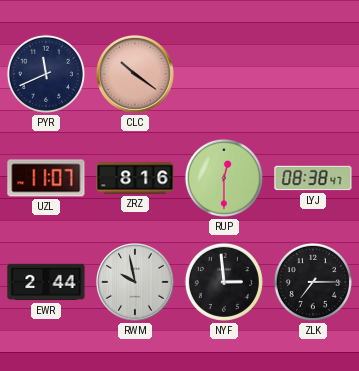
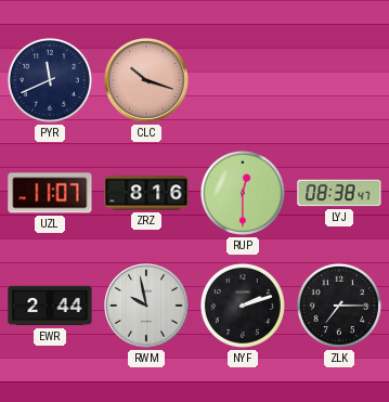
CLC: 10:21 -> 10:18 (147, 81)
NYF: 2:59 -> 2:12 (243, 306)
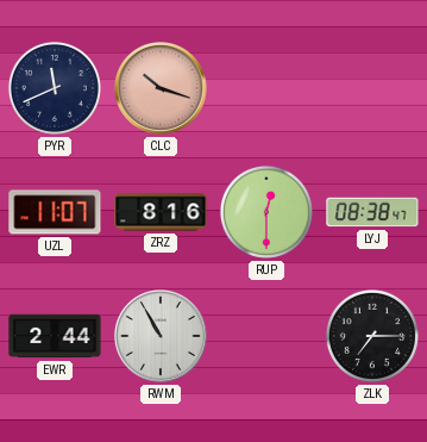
RWM: 9:58 -> 10:55 (162, 337)
NYF: 2:12 -> none (243, 306)
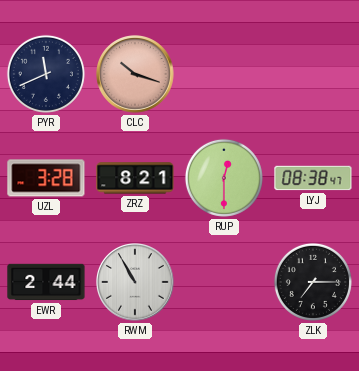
UZL: 11:07 -> 3:28 (46, 178)
ZRZ: 8:16 -> 8:21 (135, 178)
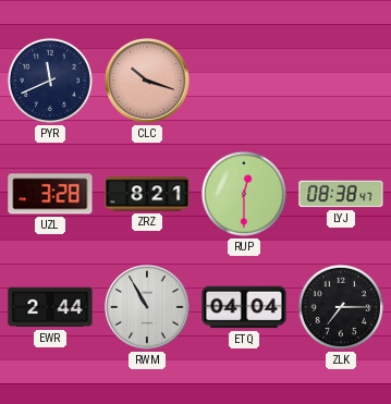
ETQ: none -> 04:04 (244, 307)
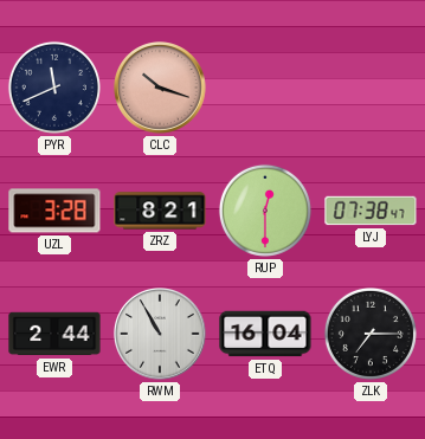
LYJ: 08:38 -> 07:38 (371, 211)
ETQ: 04:04 -> 16:04 (265, 334)
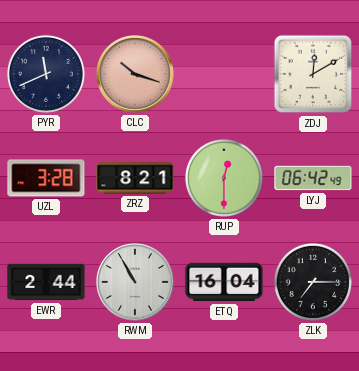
ZDJ: none -> 12:10 (313, 74)
LYJ: 07:38 -> 06:42 (313, 178)
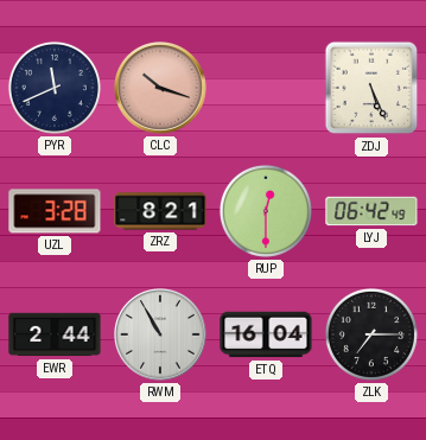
ZDJ: 12:10 -> 5:26 (371, 88)
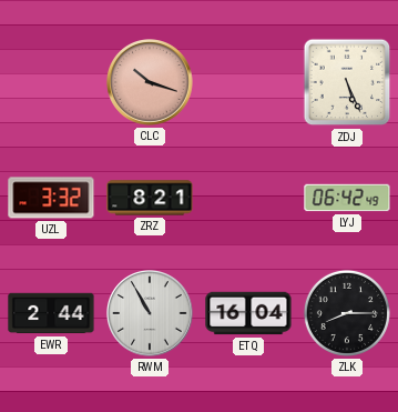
PYR: 11:41 -> none (55, 88)
UZL: 3:28 -> 3:32 (51, 198)
RUP: 12:30 -> none (266, 211)
ZLK: 7:15 -> 8:15 (347, 313)
